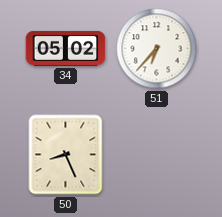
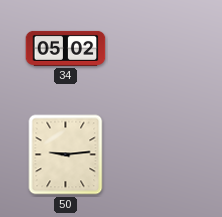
51: 6:37 -> none (157, 49)
50: 8:26 -> 9:14 (66, 155)
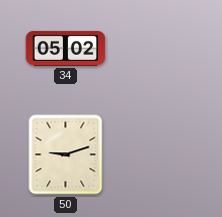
50: 9:14 -> 9:12 (66, 155)
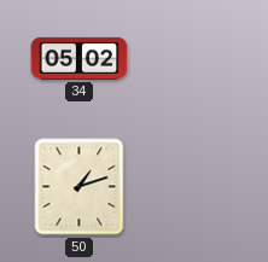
50: 9:12 -> 1:12 (80, 187)
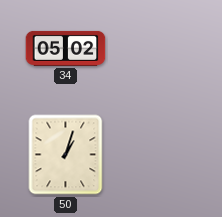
50: 1:12 -> 1:03 (66, 155)
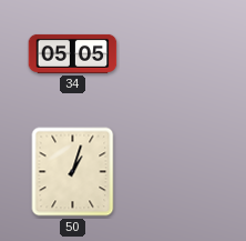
34: 05:02 -> 05:05 (73, 53)
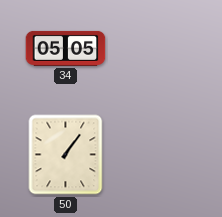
50: 1:03 -> 1:06 (66, 155)
